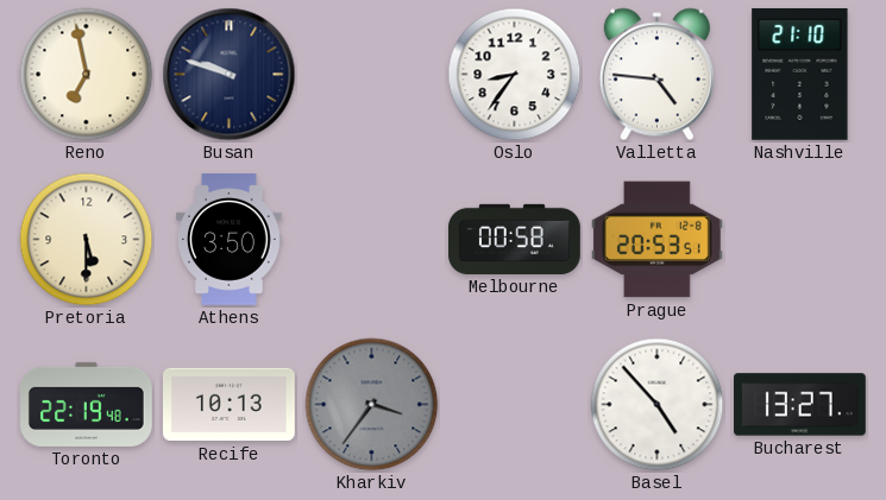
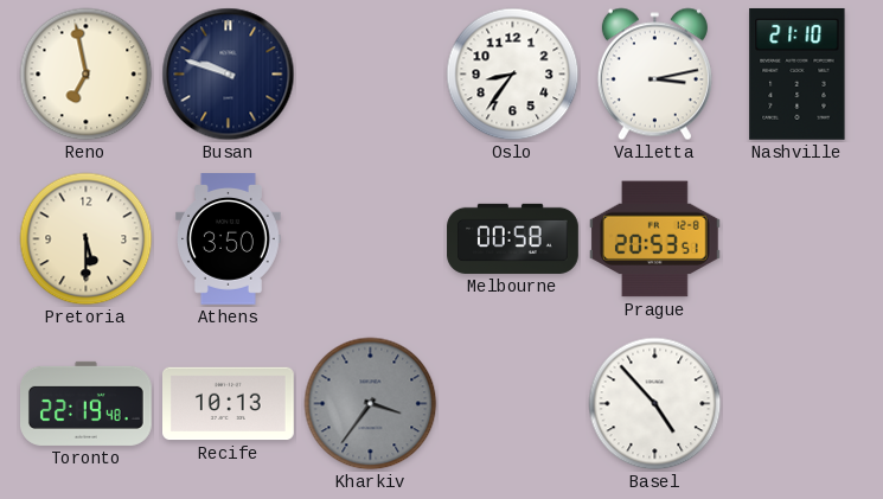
Valletta: 4:46 -> 3:13 (654, 75)
Bucharest: 13:27 -> none (800, 405)
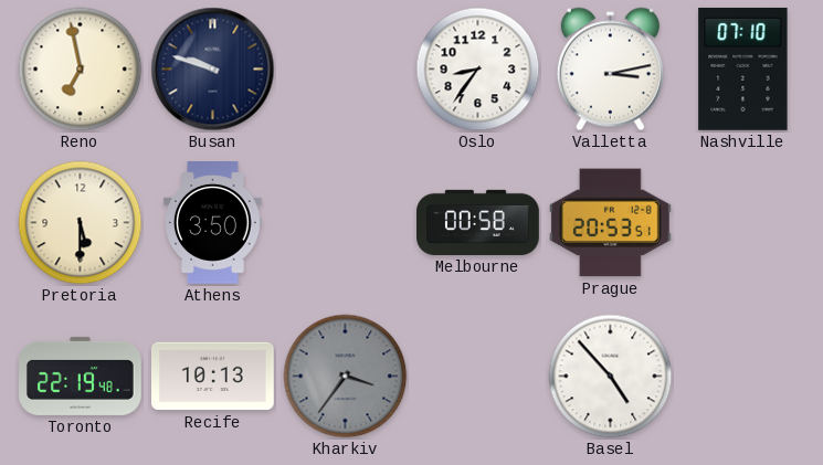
Nashville: 21:10 -> 07:10 (743, 68)
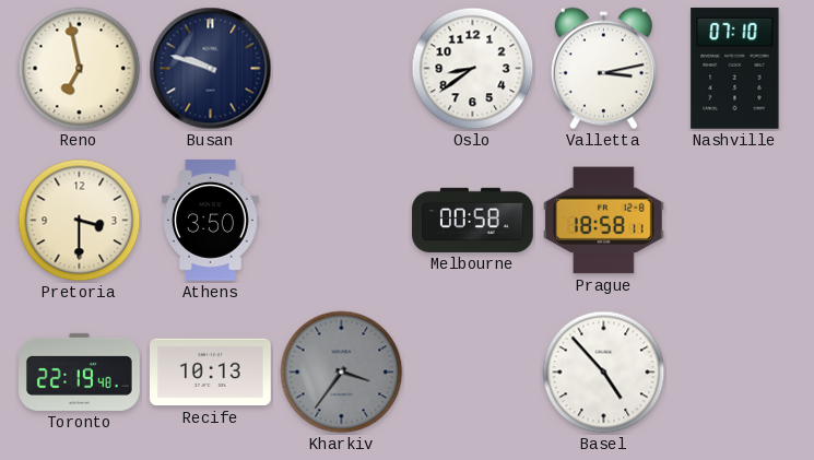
Oslo: 8:36 -> 8:39 (473, 69)
Pretoria: 5:30 -> 3:30 (80, 221)
Prague: 20:53 -> 18:58 (603, 221)
